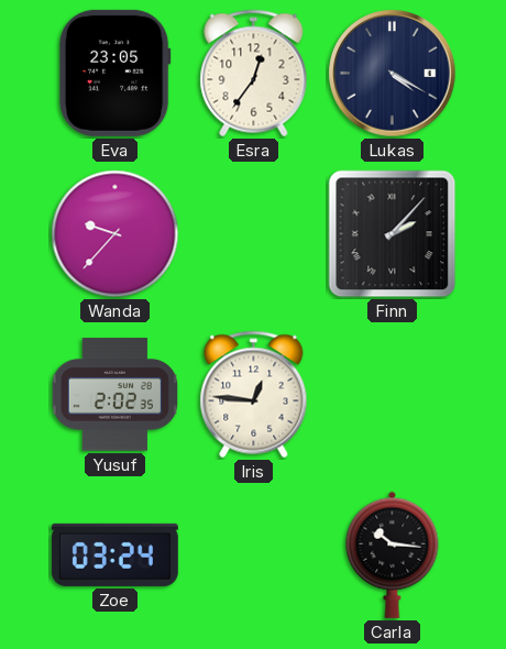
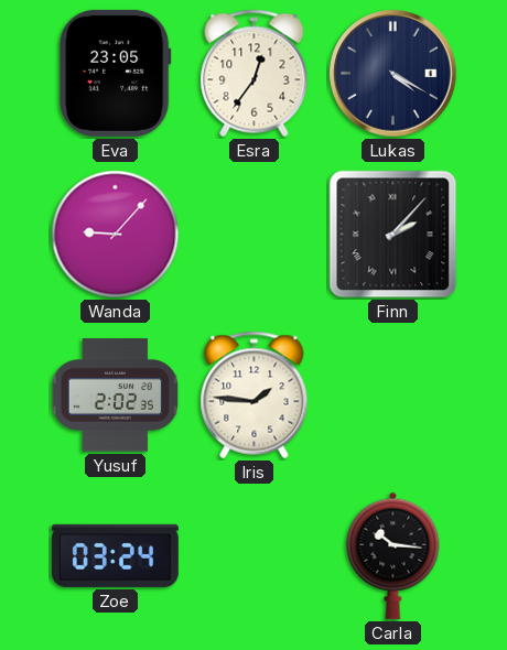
Wanda: 9:37 -> 9:07 (116, 235)
Iris: 12:46 -> 1:46 (255, 396)
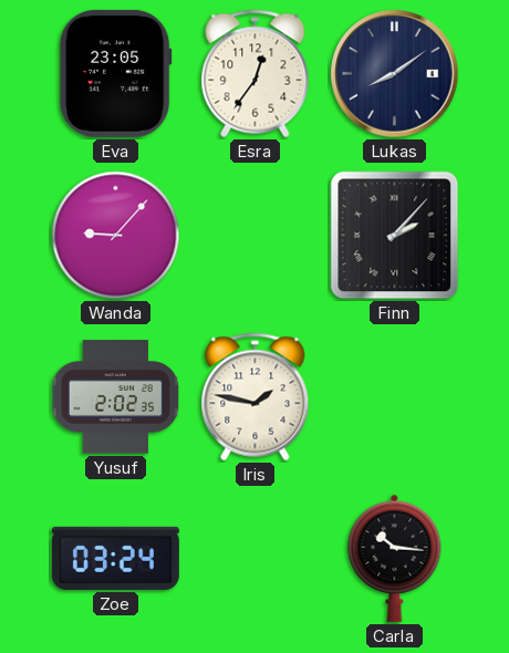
Lukas: 4:20 -> 8:09 (395, 74)
Iris: 1:46 -> 1:47 (256, 397)
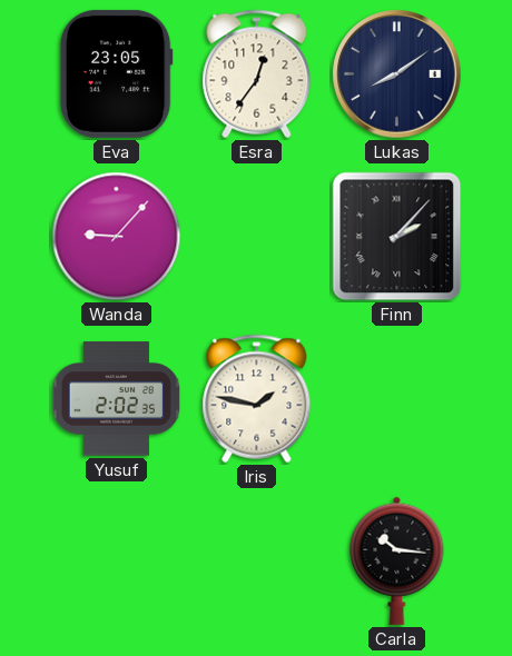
Zoe: 03:24 -> none (115, 558)
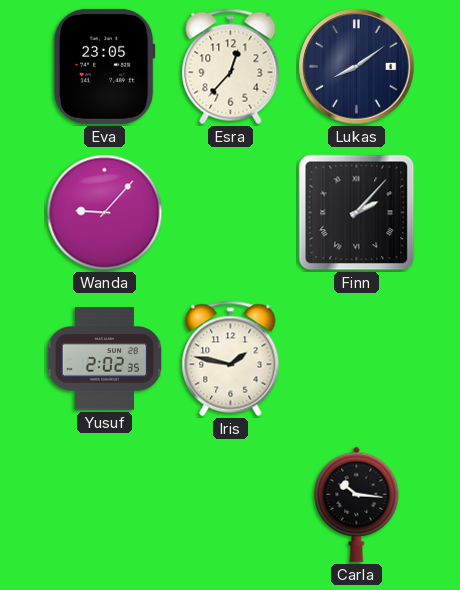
Esra: 12:36 -> 12:37 (231, 67)
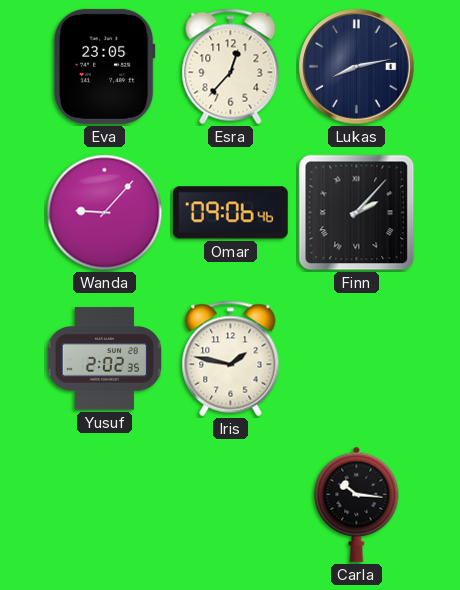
Lukas: 8:09 -> 8:13 (357, 67)
Omar: none -> 09:06 (230, 213)
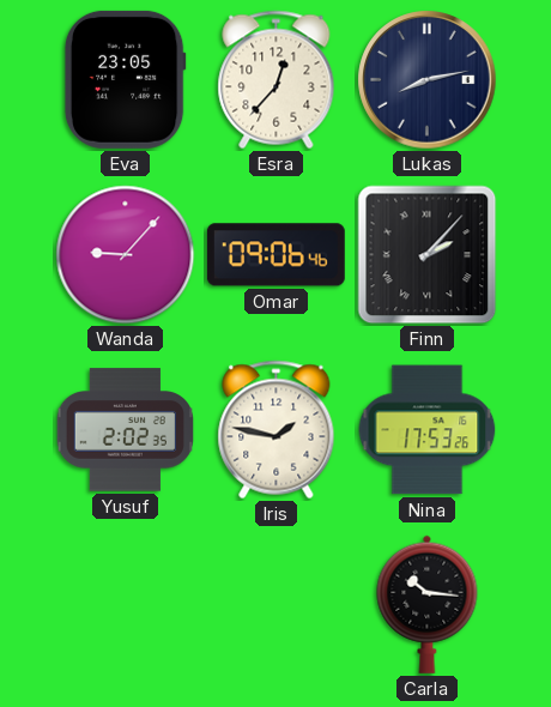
Nina: none -> 17:53 (428, 430)
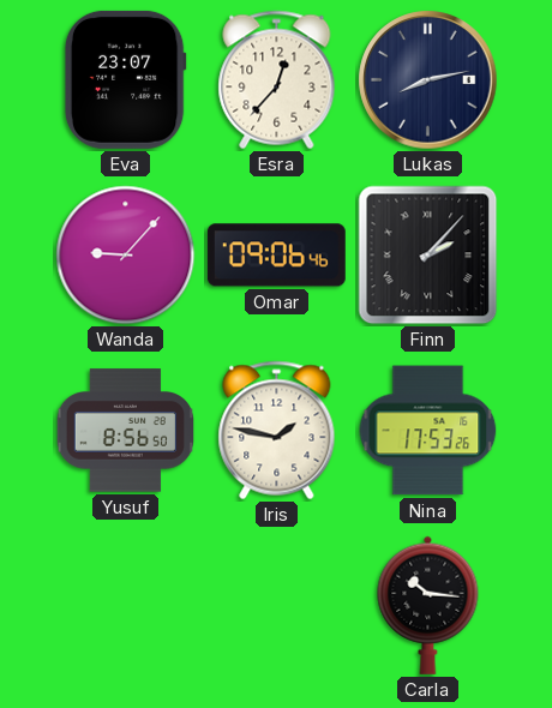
Eva: 23:05 -> 23:07 (125, 79)
Yusuf: 2:02 -> 8:56 (125, 431)
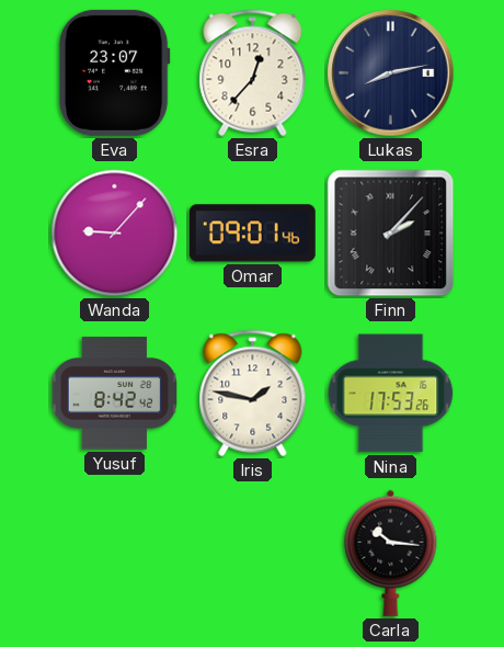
Omar: 09:06 -> 09:01 (252, 234)
Yusuf: 8:56 -> 8:42 (114, 394)
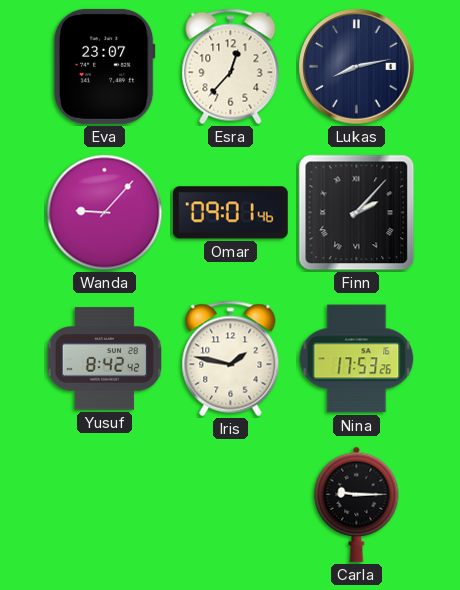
Carla: 10:16 -> 9:15 (357, 504)
